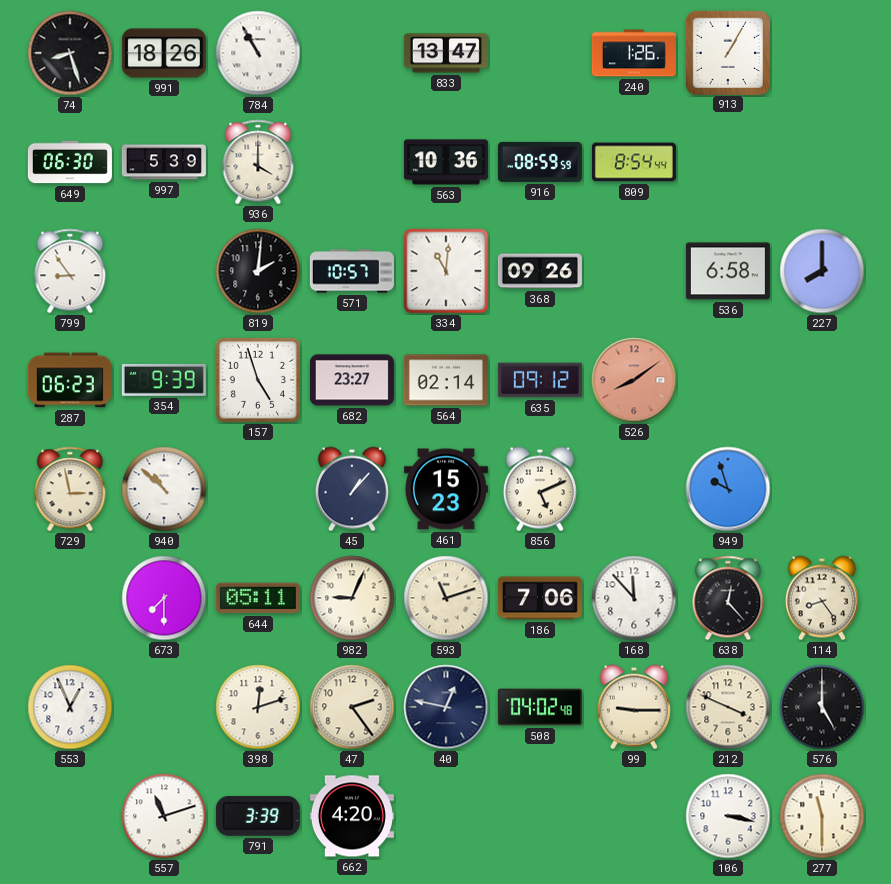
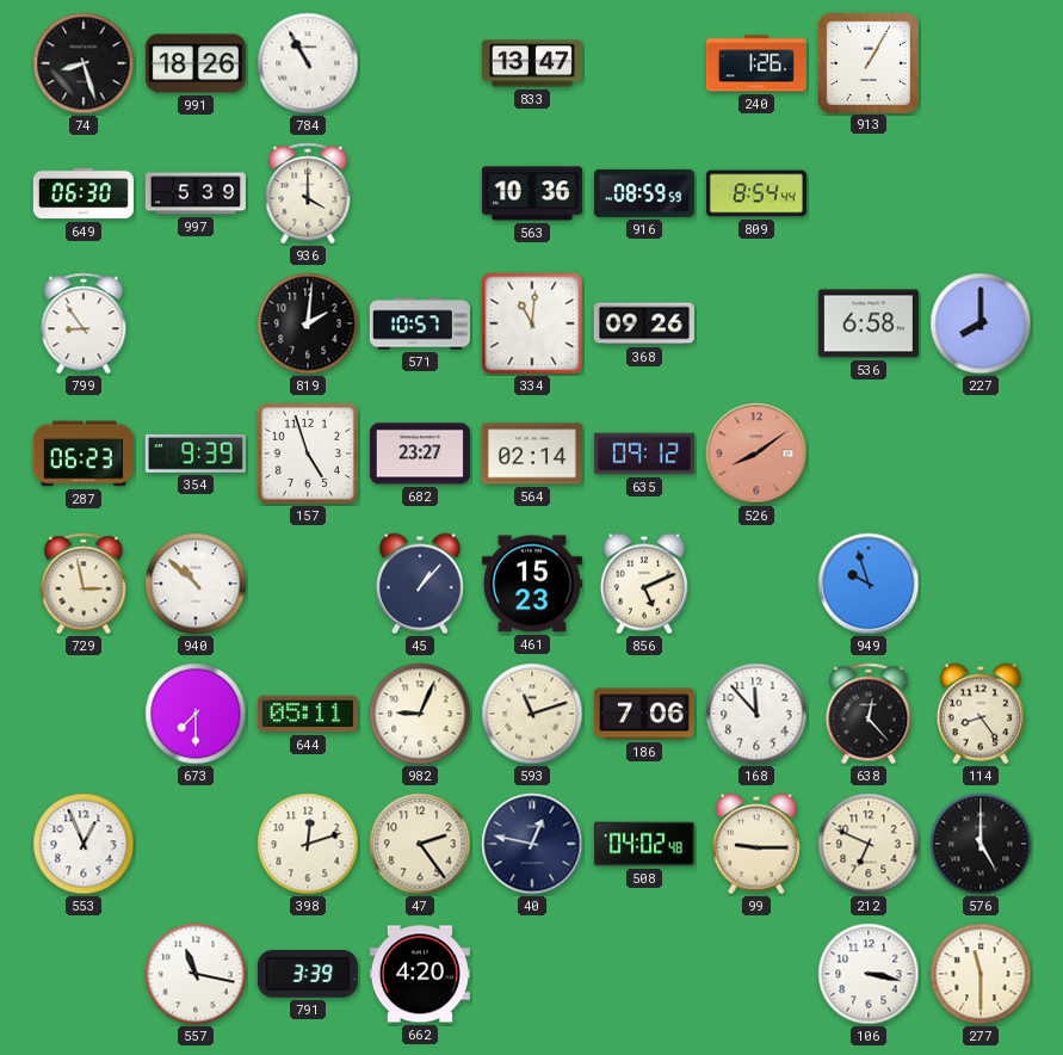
212: 3:49 -> 6:49 (869, 844)
557: 11:12 -> 11:17 (196, 974)
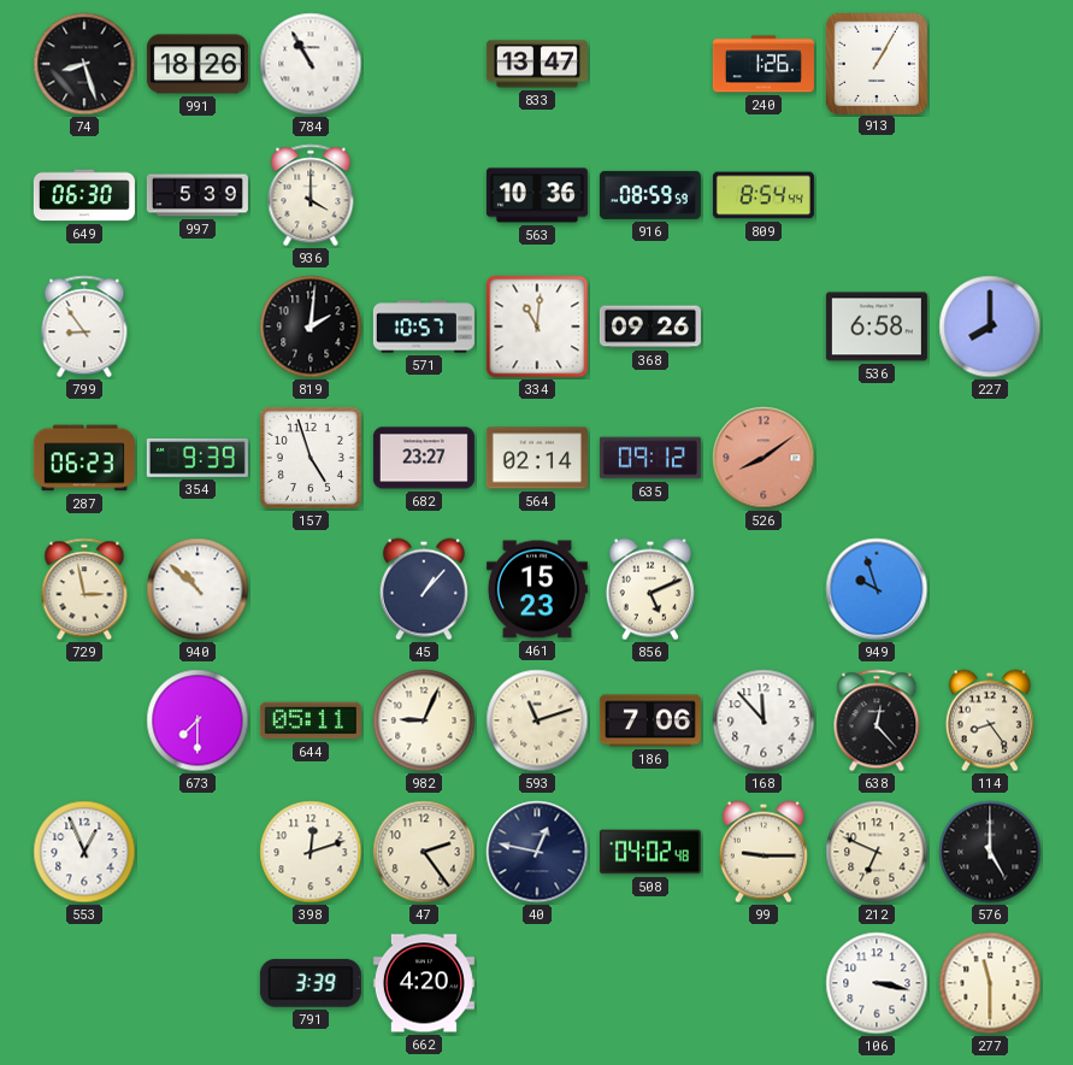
557: 11:17 -> none (196, 974)
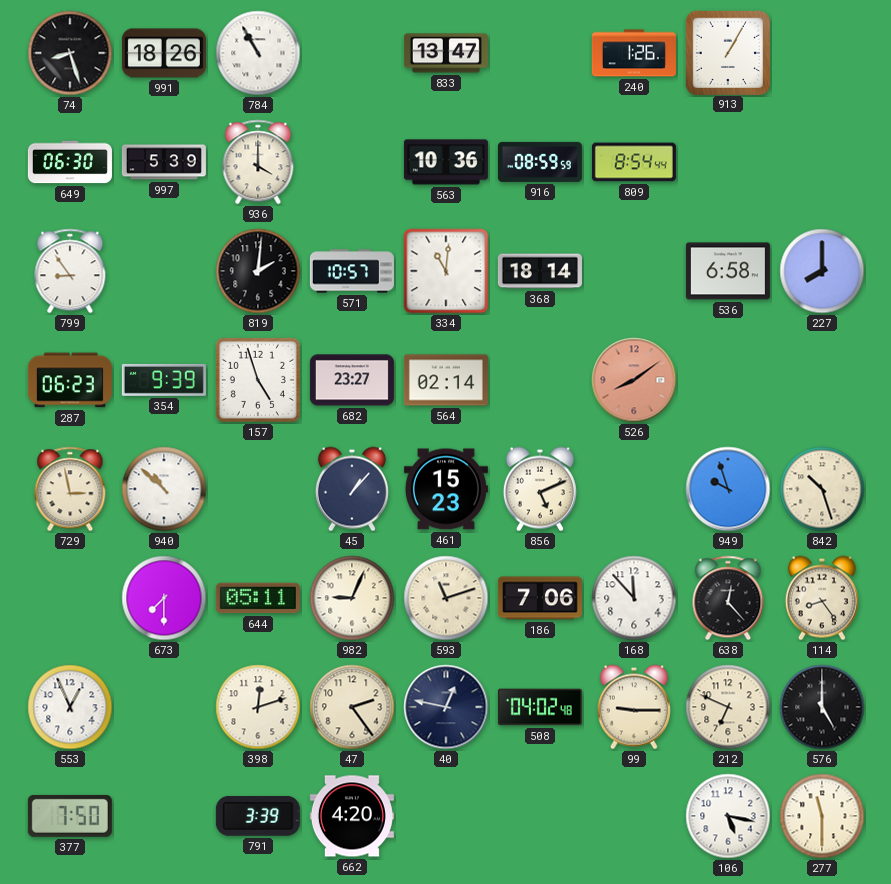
368: 09:26 -> 18:14 (540, 271)
635: 09:12 -> none (650, 458)
842: none -> 10:27 (822, 489)
377: none -> 7:50 (70, 816)
106: 3:17 -> 5:17 (728, 816)
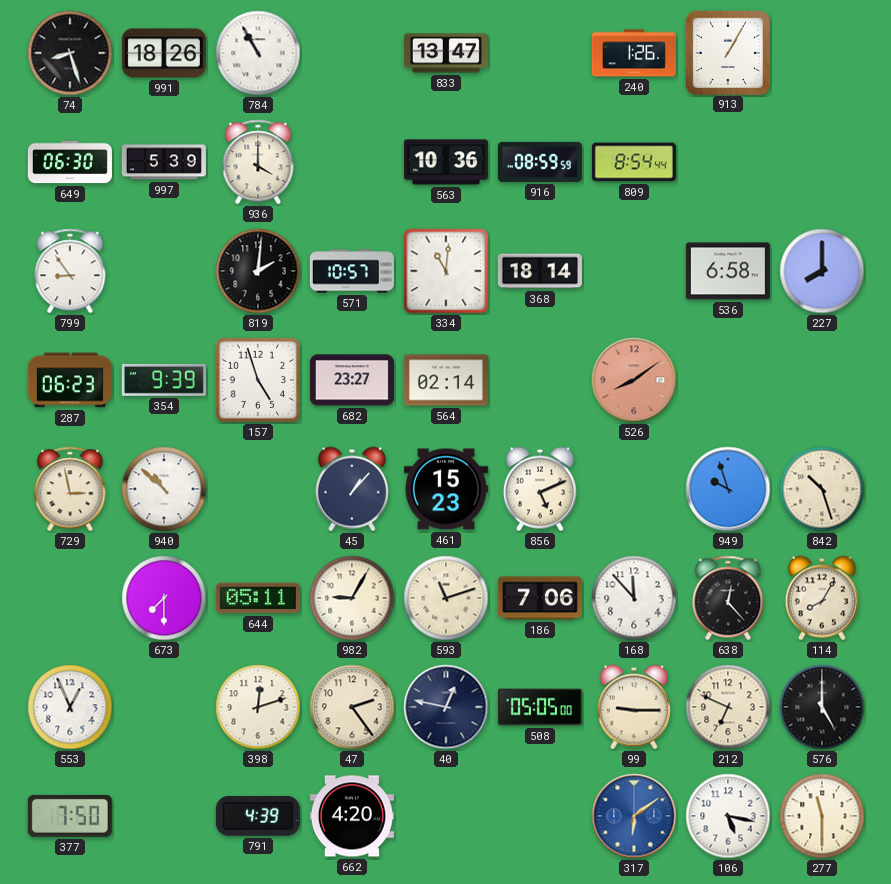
982: 9:04 -> 9:05 (352, 598)
114: 8:24 -> 8:05 (822, 598)
508: 04:02 -> 05:05 (540, 707)
791: 3:39 -> 4:39 (258, 816)
317: none -> 6:09 (634, 816)
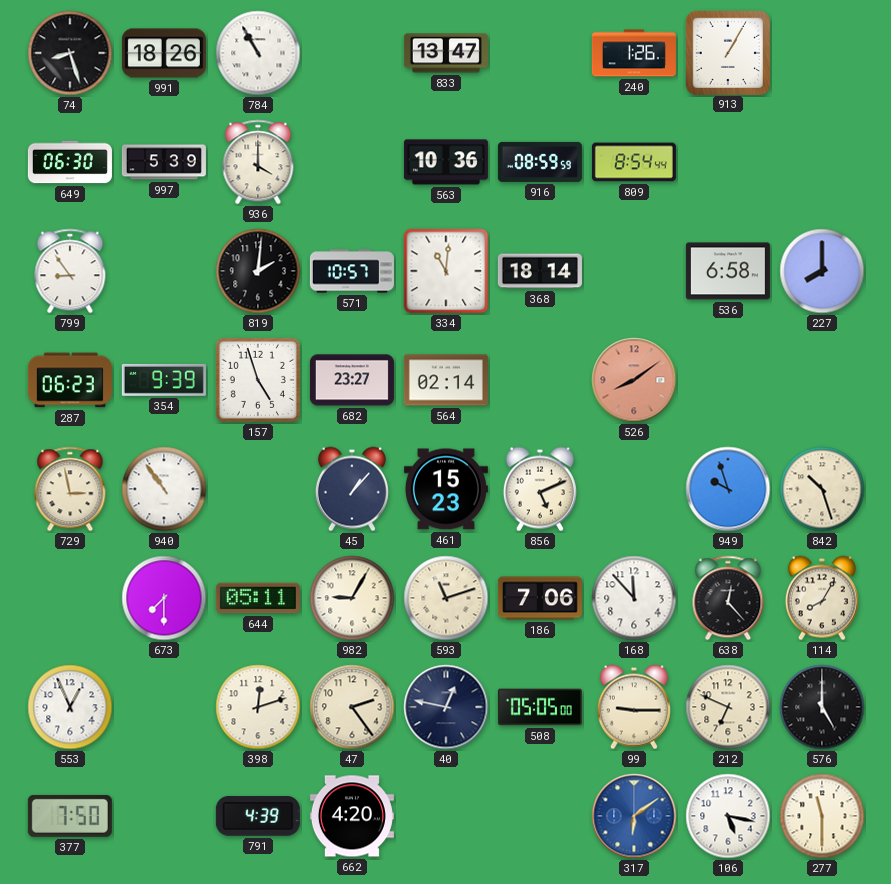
940: 10:52 -> 10:54 (164, 489)
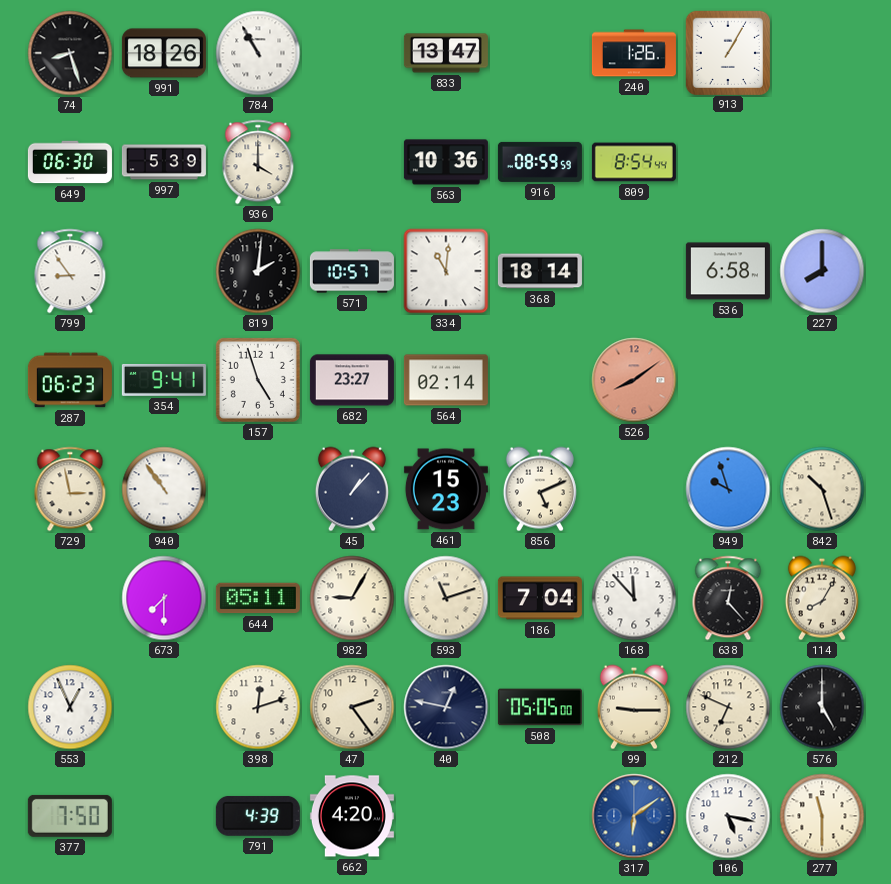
354: 9:39 -> 9:41 (164, 380)
186: 7:06 -> 7:04 (540, 598)
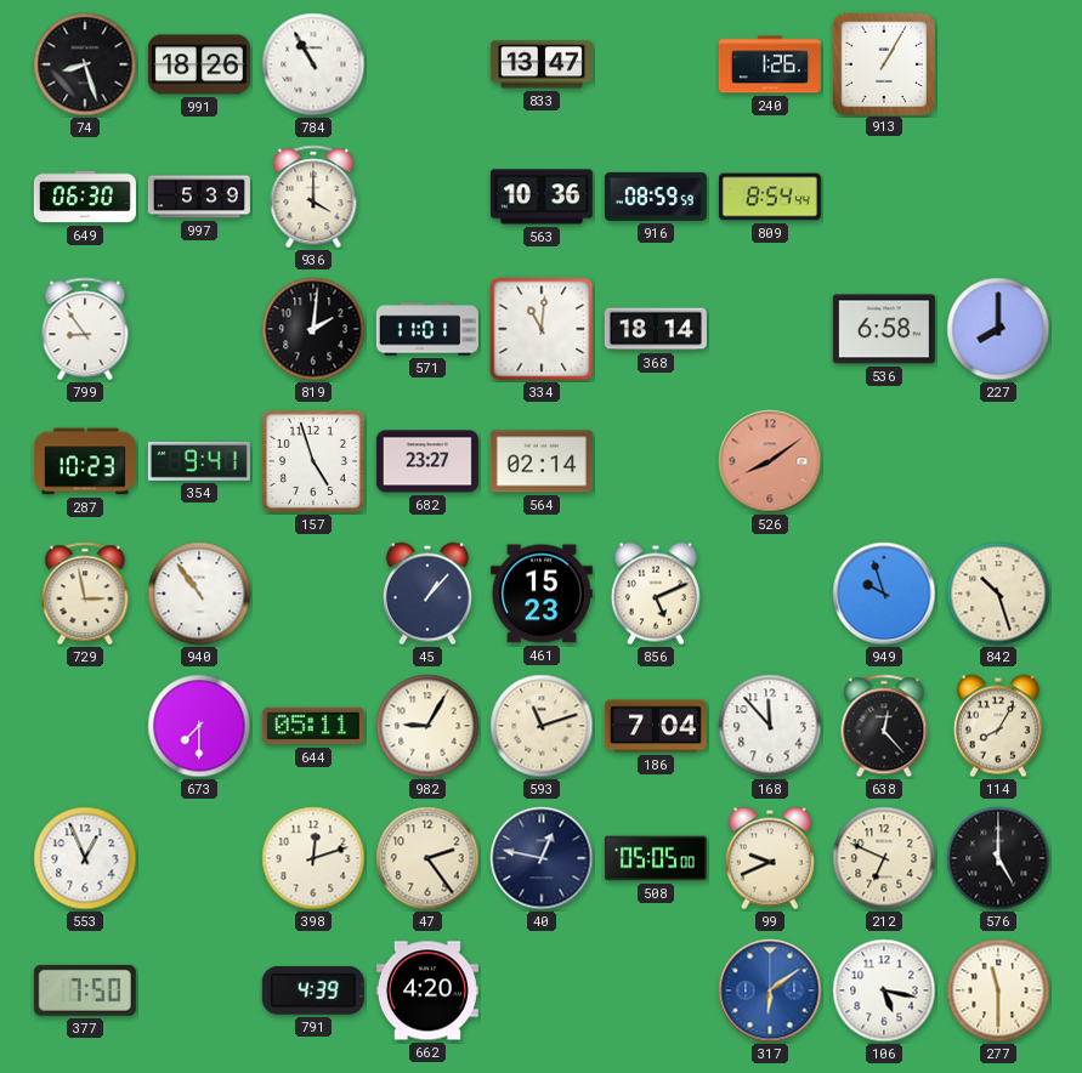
571: 10:57 -> 11:01 (427, 329)
287: 06:23 -> 10:23 (85, 461)
99: 9:15 -> 9:41 (770, 858)
